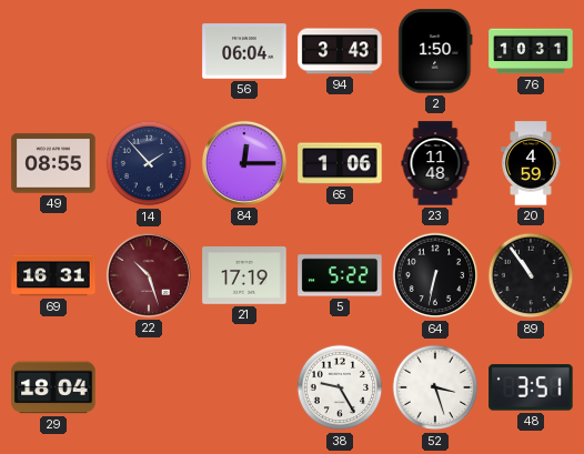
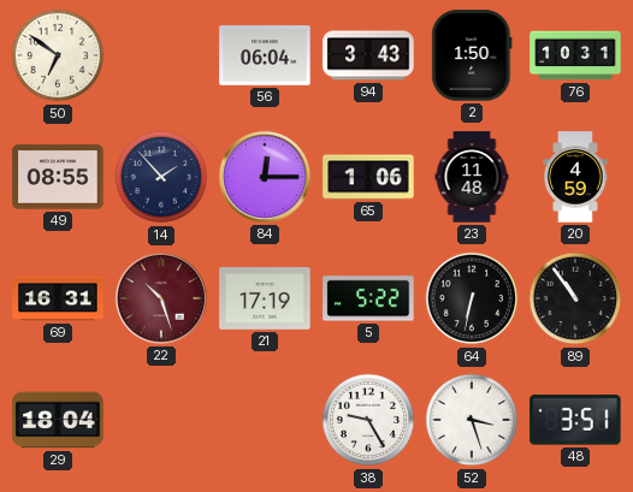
50: none -> 6:51 (58, 55)
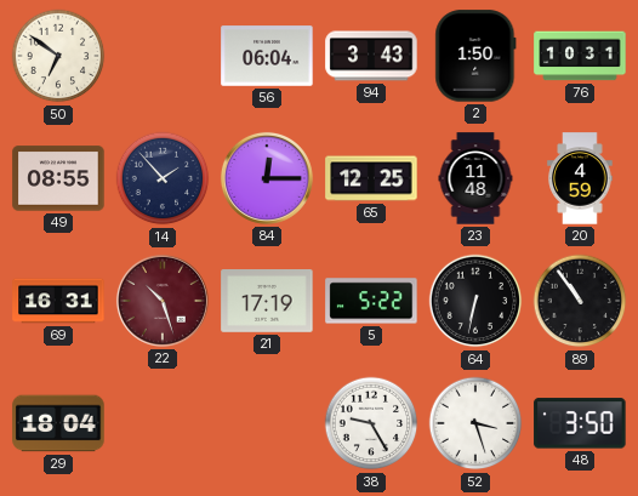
65: 1:06 -> 12:25 (371, 178)
48: 3:51 -> 3:50 (580, 423)
